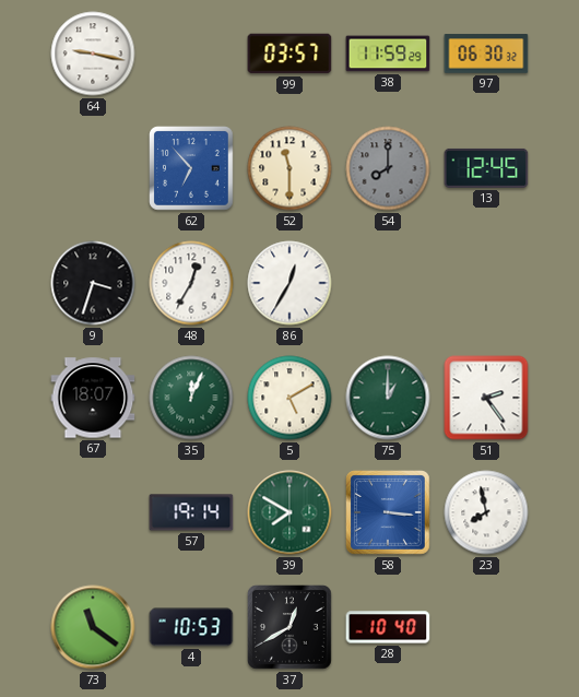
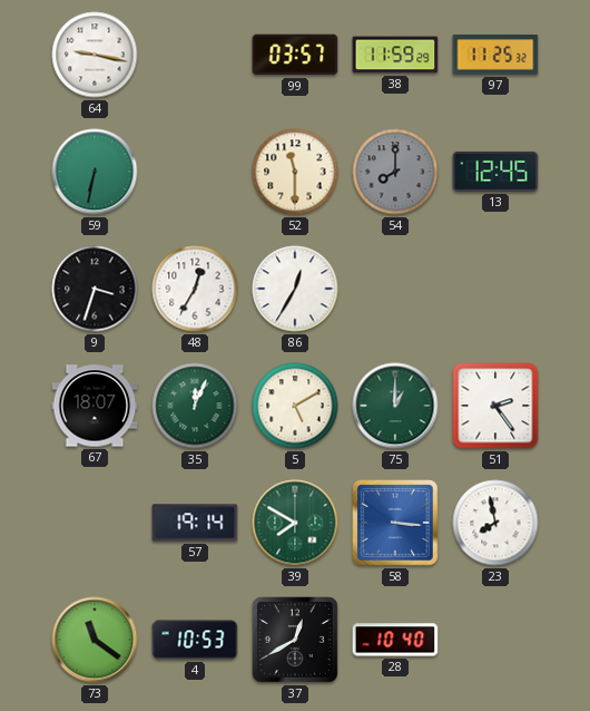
97: 06:30 -> 11:25 (495, 55)
59: none -> 6:32 (95, 172)
62: 6:53 -> none (192, 169)
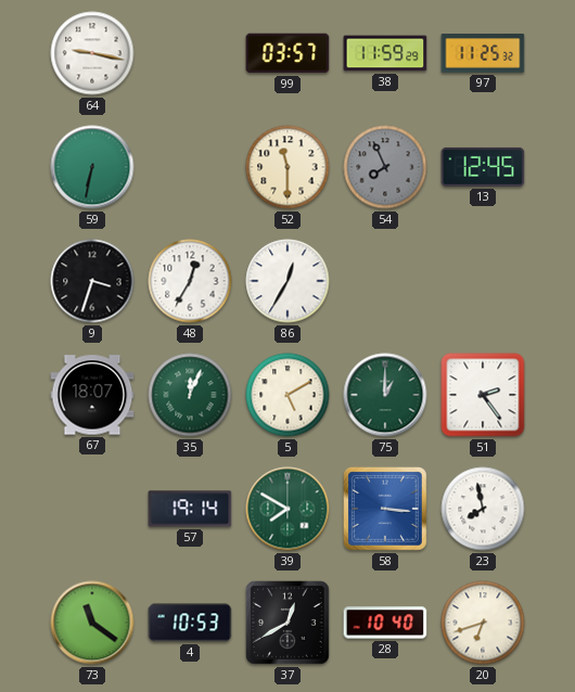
54: 8:00 -> 7:56 (385, 167)
20: none -> 6:42 (483, 623)
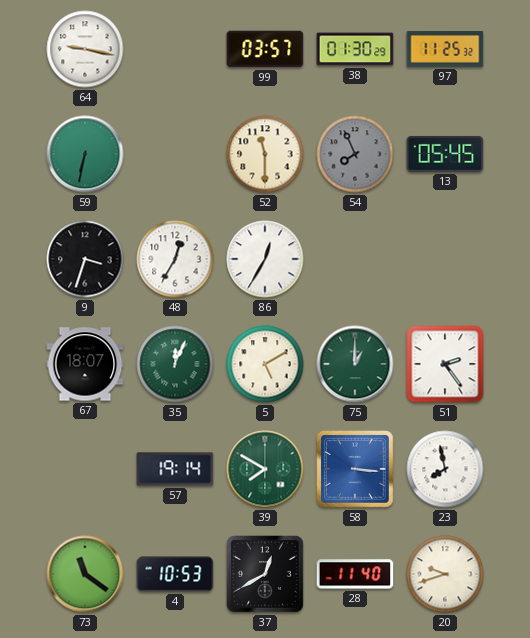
38: 11:59 -> 01:30 (355, 49)
13: 12:45 -> 05:45 (445, 154)
28: 10:40 -> 11:40 (355, 574)
20: 6:42 -> 9:42 (445, 574)
